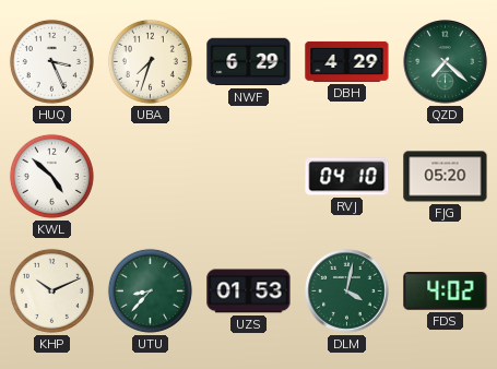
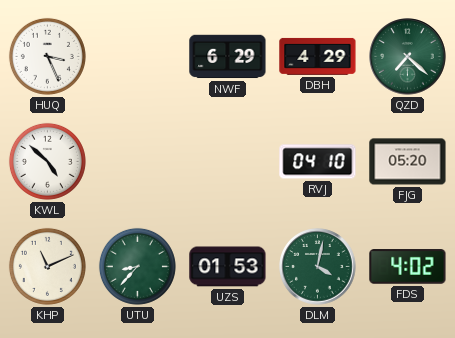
UBA: 7:33 -> none (150, 61)
KHP: 10:11 -> 11:11 (47, 266)
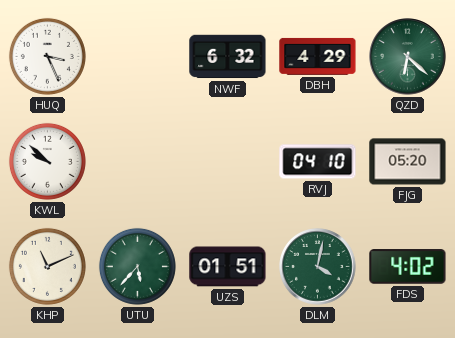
NWF: 6:29 -> 6:32 (228, 57)
QZD: 7:22 -> 6:22 (408, 57)
KWL: 4:52 -> 9:52 (47, 161)
UTU: 8:37 -> 5:37 (137, 266)
UZS: 01:53 -> 01:51 (228, 267)
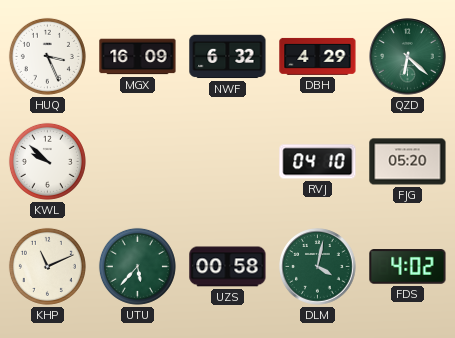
MGX: none -> 16:09 (138, 57)
UZS: 01:51 -> 00:58 (228, 267)
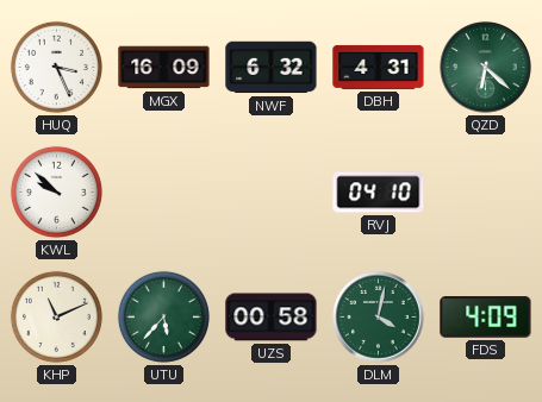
DBH: 4:29 -> 4:31 (379, 67)
FJG: 05:20 -> none (408, 162)
FDS: 4:02 -> 4:09 (486, 318)
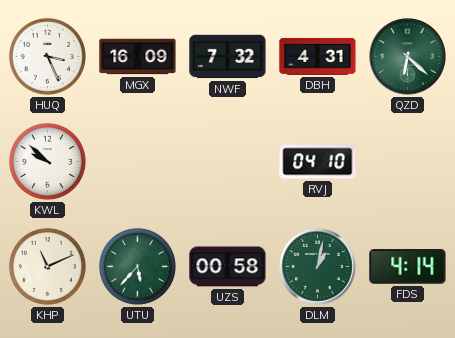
NWF: 6:32 -> 7:32 (228, 57)
DLM: 4:02 -> 1:02 (318, 267)
FDS: 4:09 -> 4:14 (408, 267)
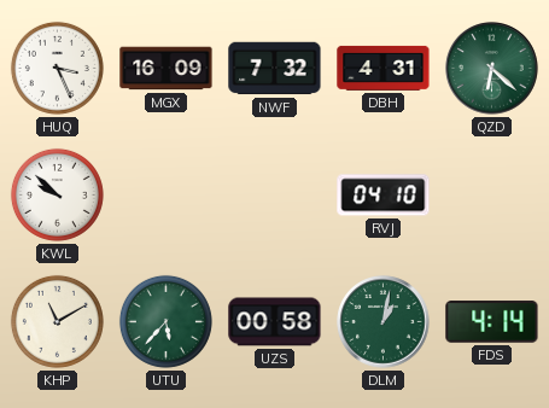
KHP: 11:11 -> 11:10 (57, 321)
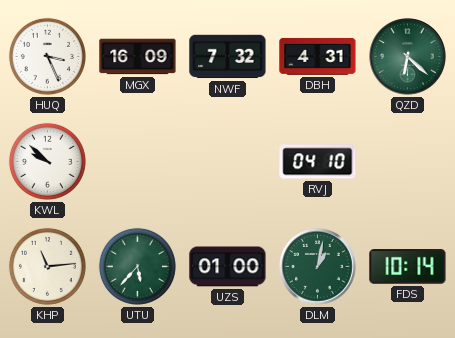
KHP: 11:10 -> 11:14 (47, 266)
UZS: 00:58 -> 01:00 (228, 267)
FDS: 4:14 -> 10:14 (408, 267)
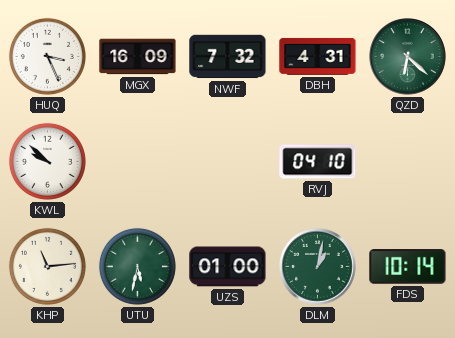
UTU: 5:37 -> 5:32 (137, 266)
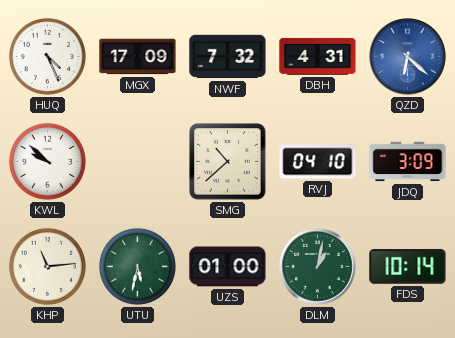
HUQ: 3:26 -> 4:26 (47, 56)
MGX: 16:09 -> 17:09 (138, 57)
QZD dial: green -> blue (408, 57)
SMG: none -> 10:38 (228, 162)
JDQ: none -> 3:09 (408, 162)
